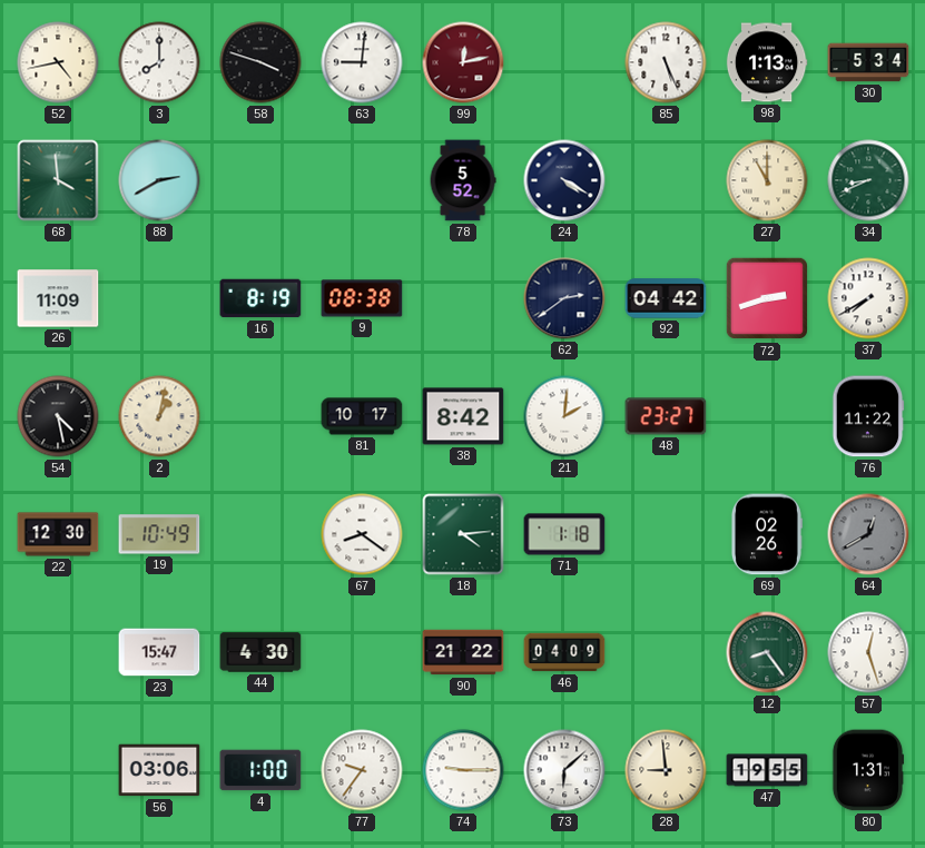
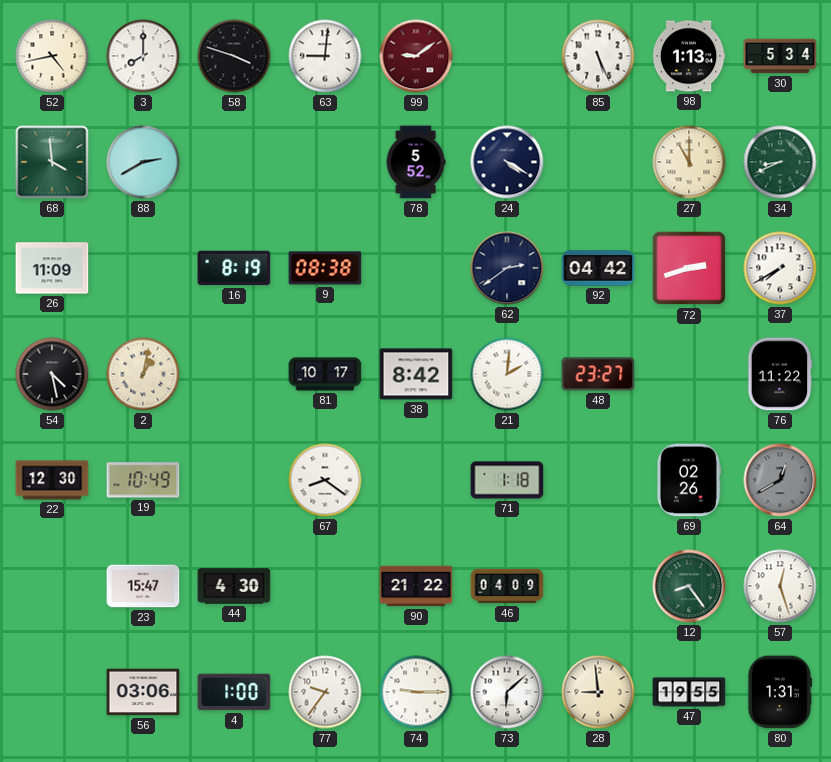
99: 12:13 -> 9:09 (416, 56)
18: 4:14 -> none (463, 534)
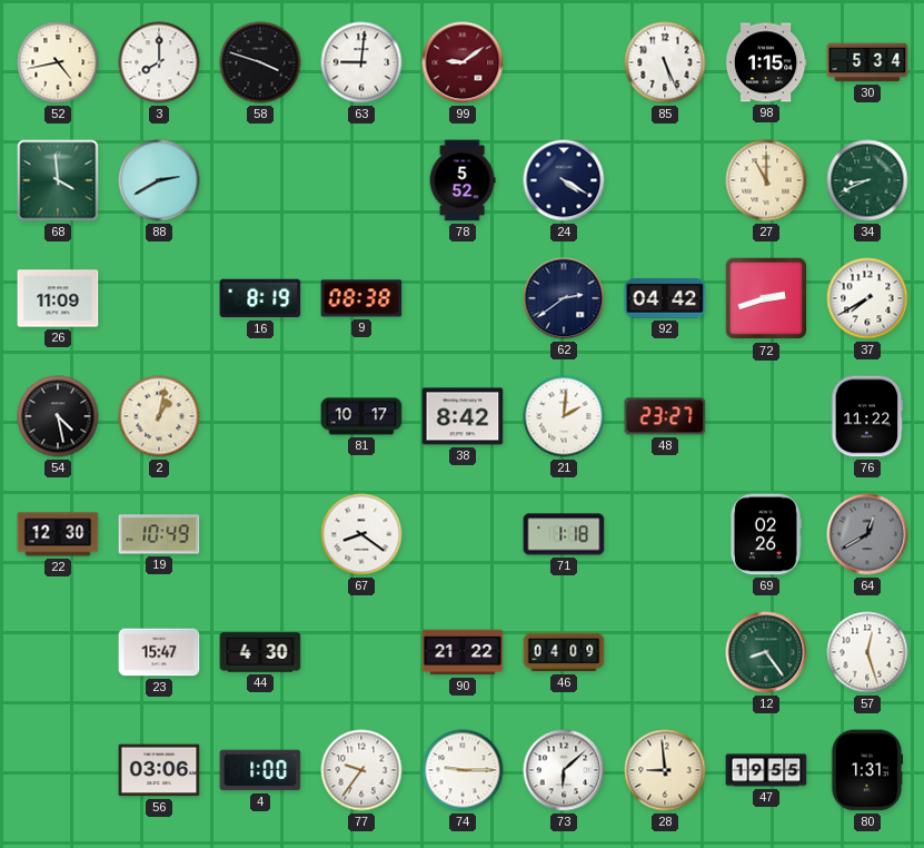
98: 1:13 -> 1:15 (766, 62)
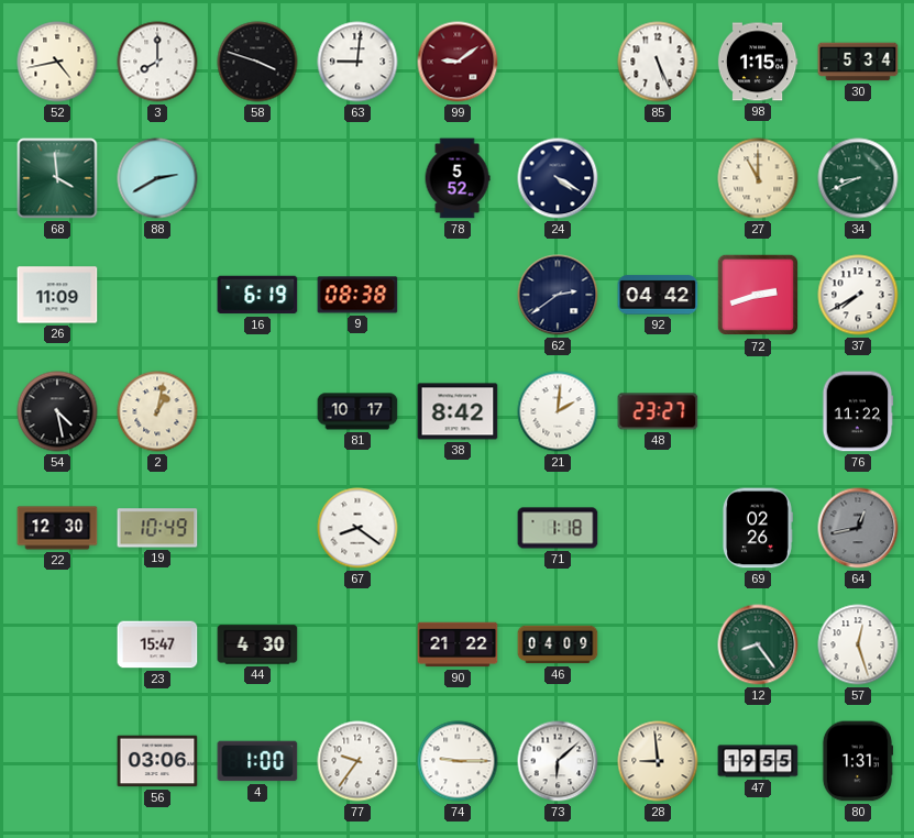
16: 8:19 -> 6:19 (257, 295)
64: 12:40 -> 12:43 (858, 528)
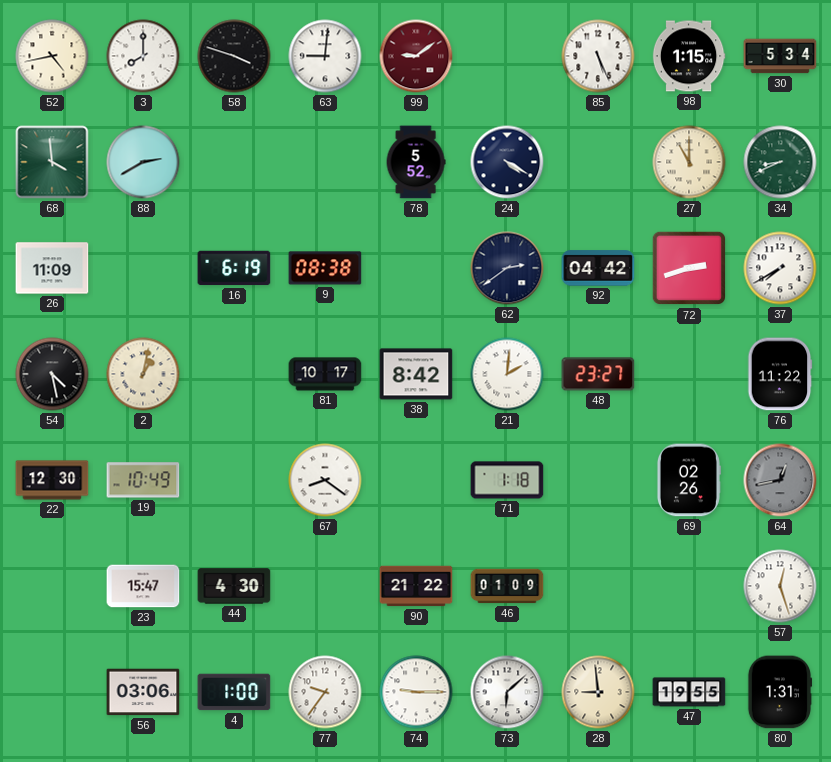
46: 04:09 -> 01:09 (507, 586)
12: 8:24 -> none (758, 644)
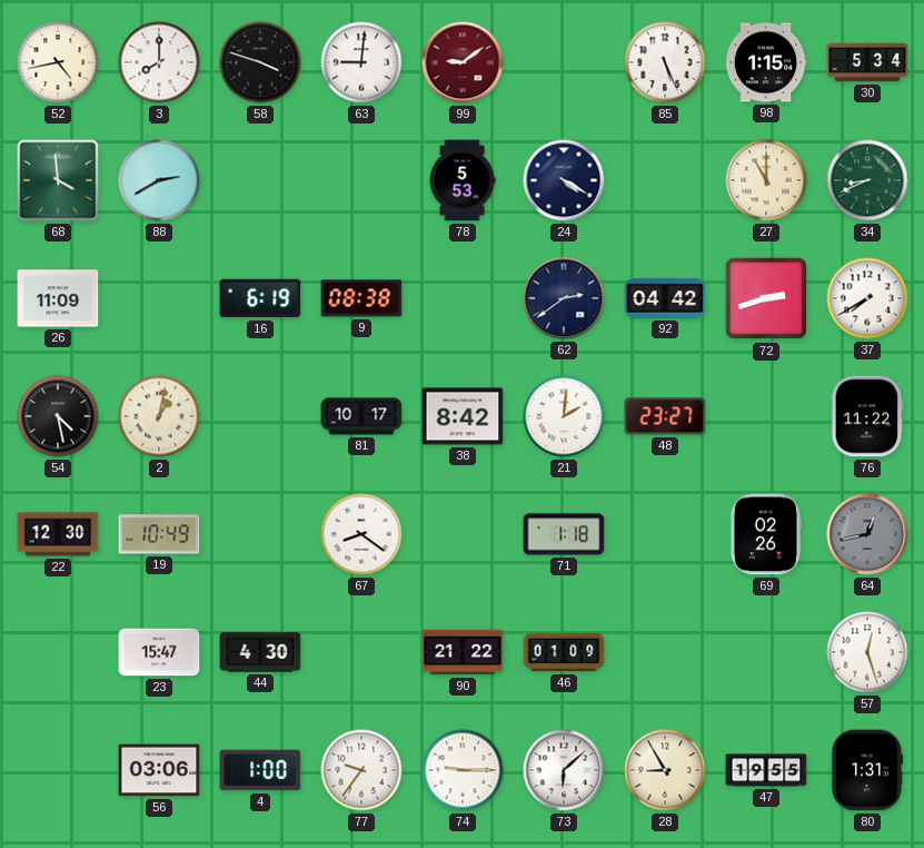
78: 5:52 -> 5:53 (463, 180)
28: 8:59 -> 8:55 (665, 770)
